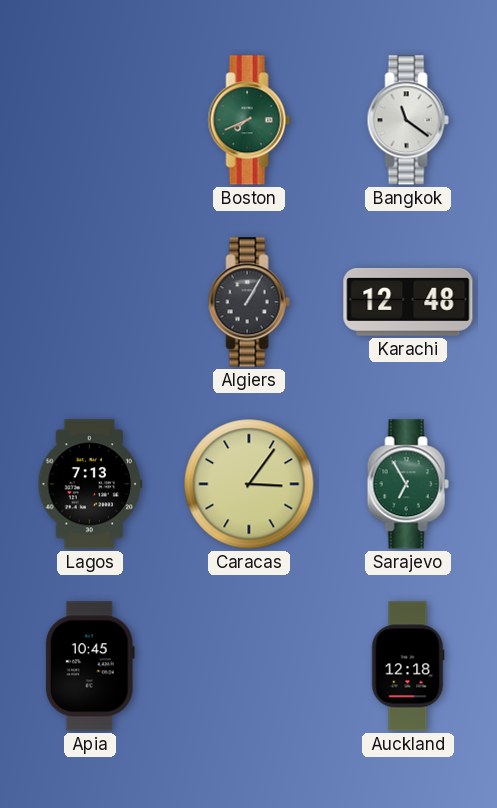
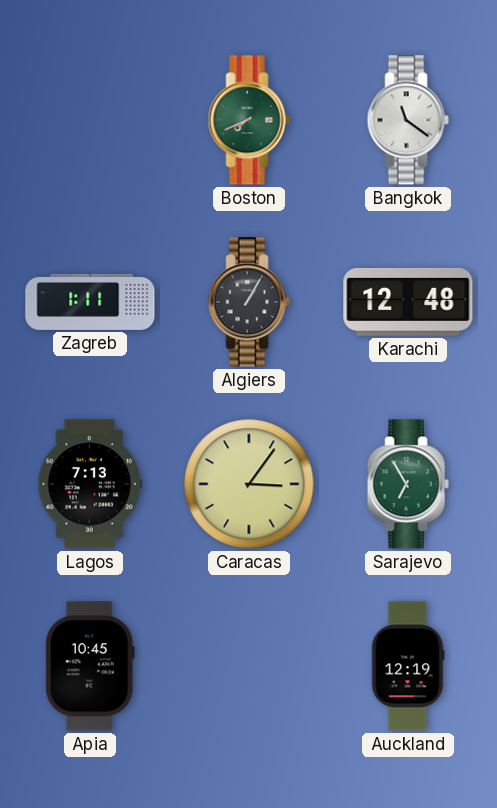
Zagreb: none -> 1:11 (90, 302)
Auckland: 12:18 -> 12:19 (408, 666)
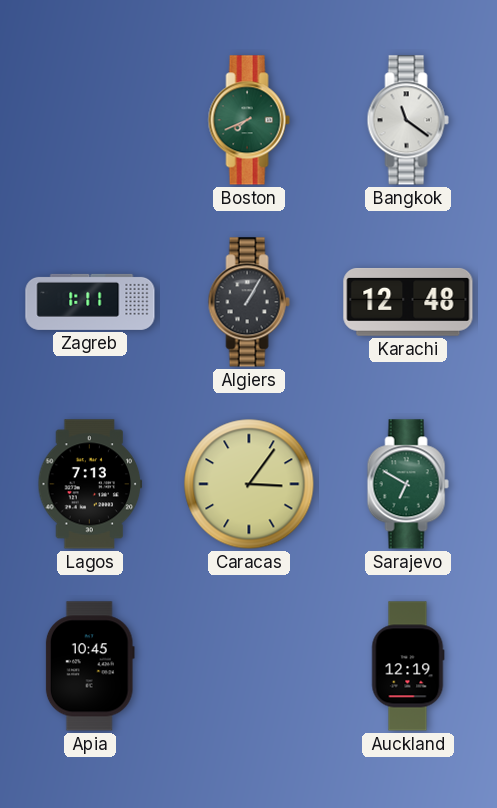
Sarajevo: 6:55 -> 6:50 (408, 484)
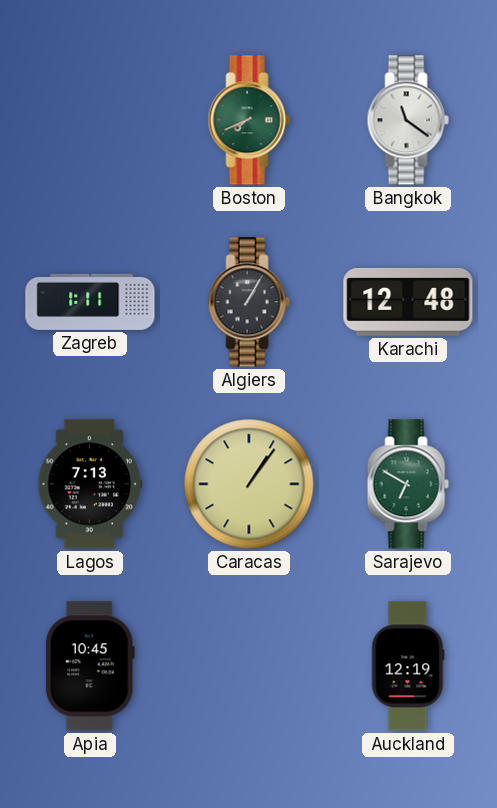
Caracas: 3:06 -> 1:06 (249, 484)
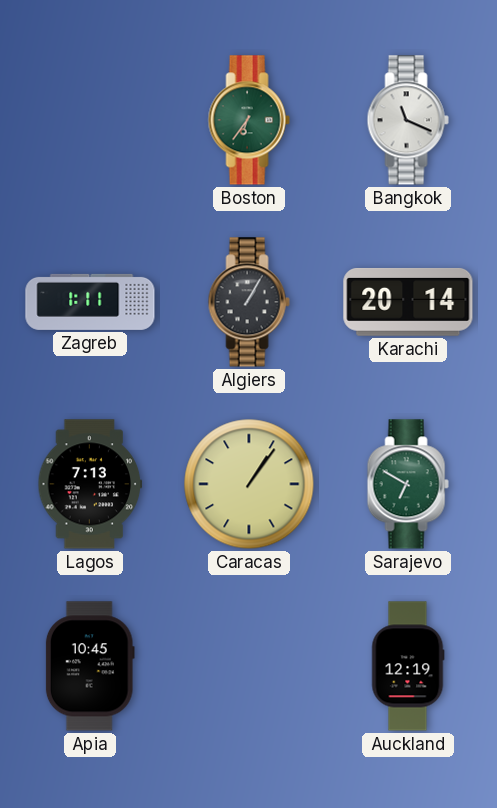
Boston: 7:41 -> 6:36 (249, 120)
Bangkok: 11:21 -> 11:19 (408, 120)
Karachi: 12:48 -> 20:14 (408, 302)
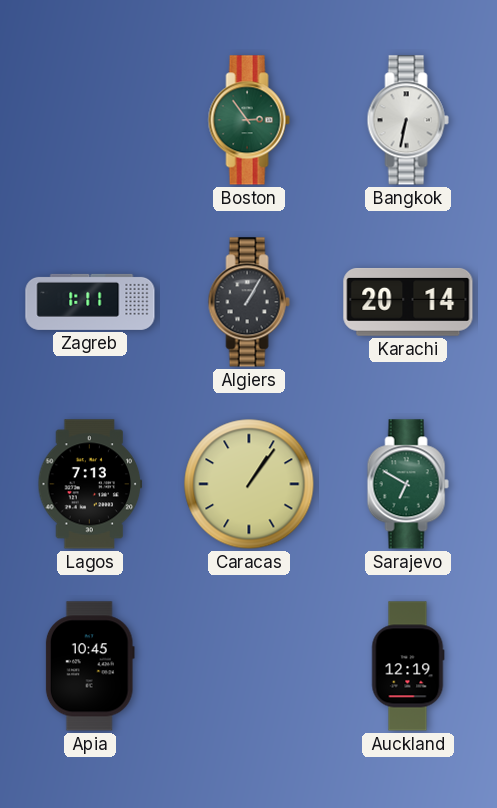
Boston: 6:36 -> 2:54 (249, 120)
Bangkok: 11:19 -> 6:32 (408, 120)
